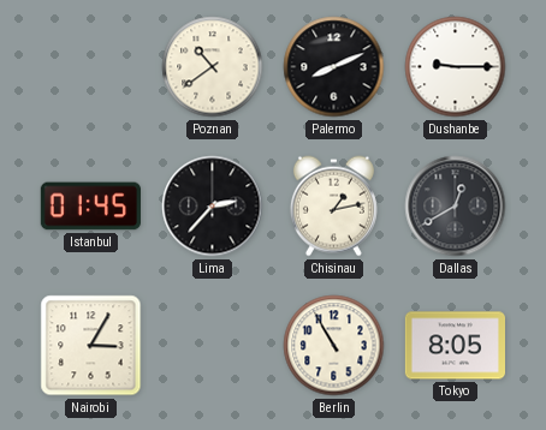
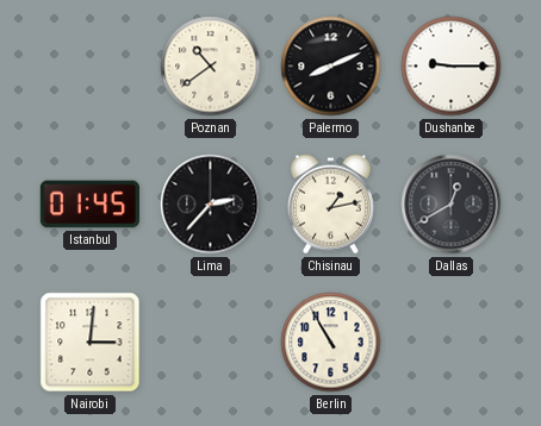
Nairobi: 3:05 -> 3:01 (91, 343)
Tokyo: 8:05 -> none (455, 346)
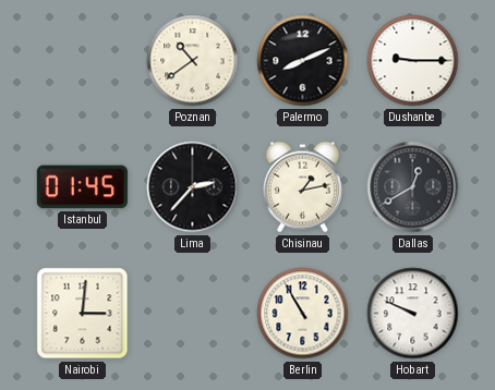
Hobart: none -> 9:49 (413, 314)
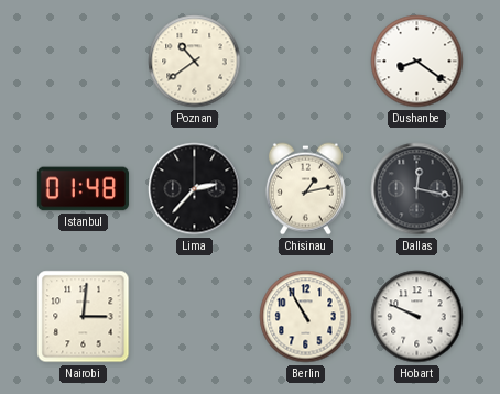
Palermo: 8:11 -> none (303, 61)
Dushanbe: 9:15 -> 8:21 (417, 62)
Istanbul: 01:45 -> 01:48 (83, 189)
Dallas: 12:40 -> 12:17 (417, 189)
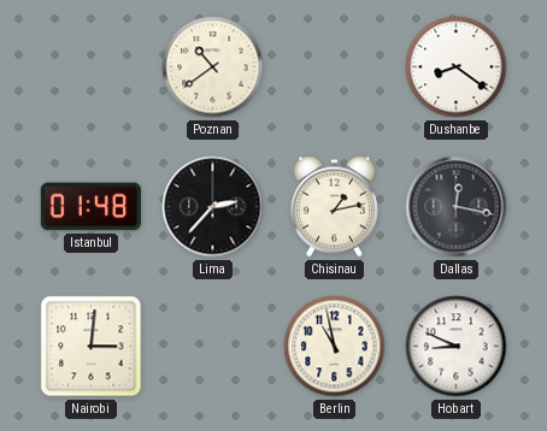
Berlin: 10:55 -> 10:58 (335, 347)
Hobart: 9:49 -> 8:49 (457, 347)
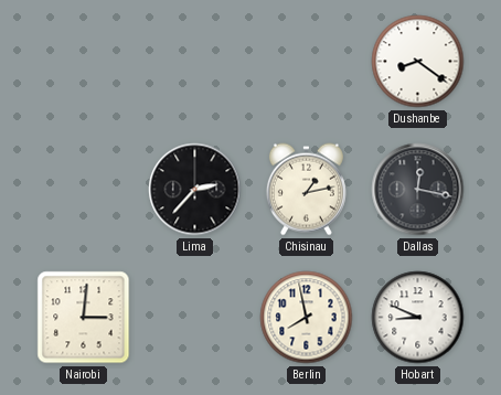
Poznan: 10:39 -> none (213, 67)
Istanbul: 01:48 -> none (90, 207)
Berlin: 10:58 -> 7:58 (307, 318)
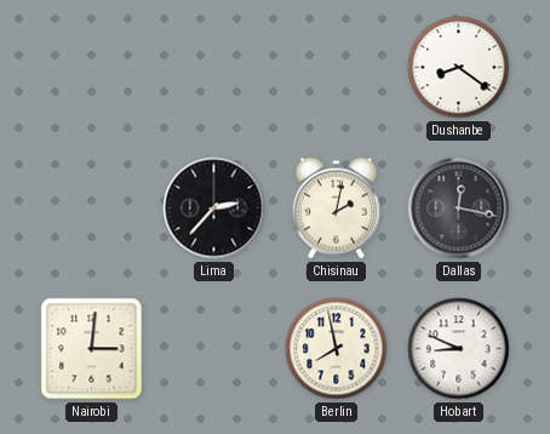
Chisinau: 1:13 -> 2:02 (336, 209)
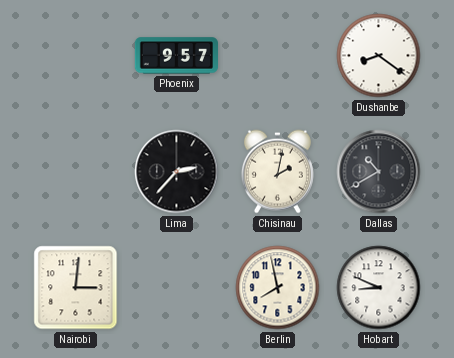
Phoenix: none -> 9:57 (176, 56)
Dallas: 12:17 -> 10:40 (379, 172)
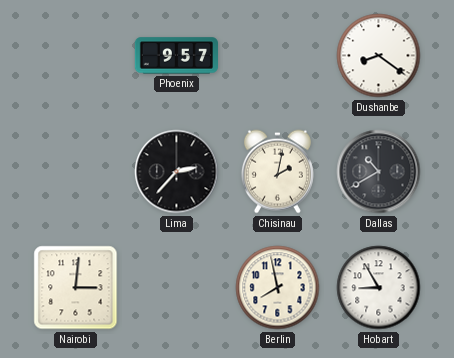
Hobart: 8:49 -> 8:55 (379, 288)
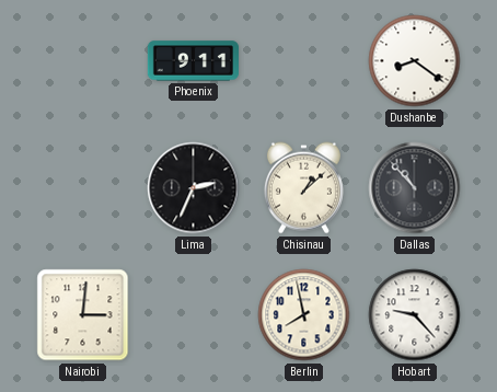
Phoenix: 9:57 -> 9:11 (193, 61)
Lima: 2:37 -> 2:34 (194, 188)
Chisinau: 2:02 -> 1:08 (303, 188)
Dallas: 10:40 -> 10:53 (415, 188)
Hobart: 8:55 -> 9:23 (415, 315)
